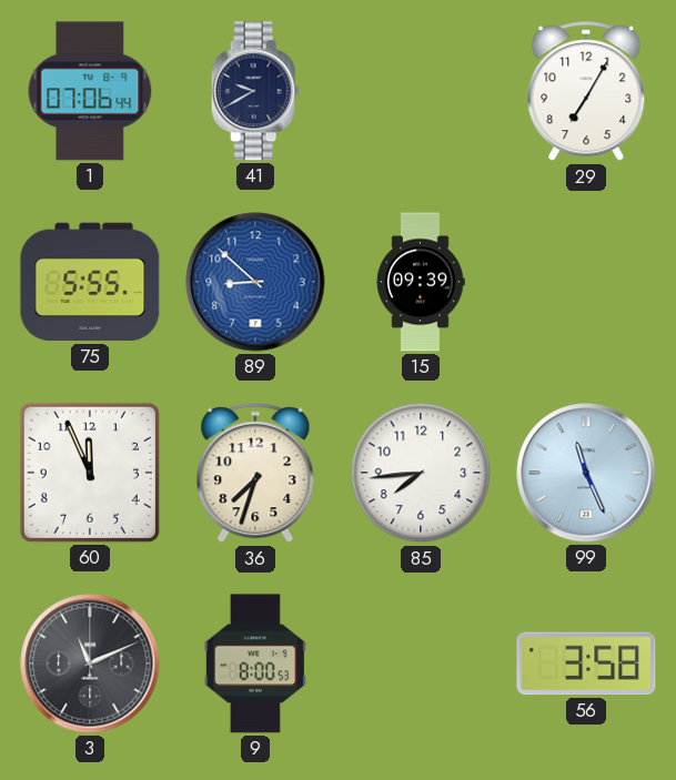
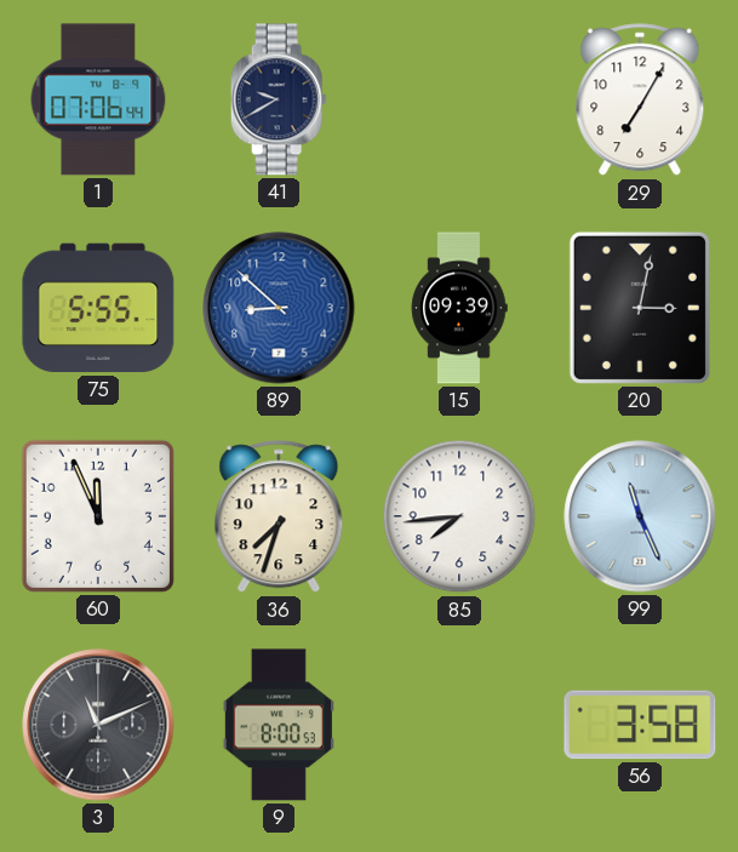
20: none -> 3:02 (640, 308)
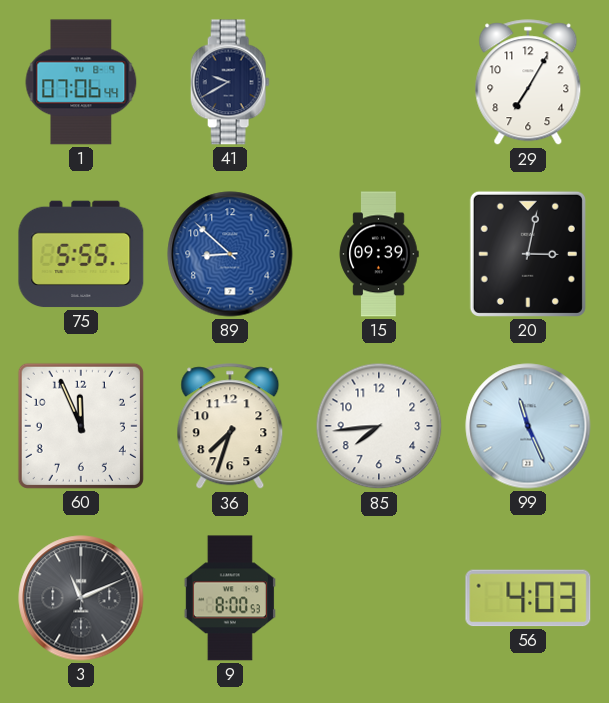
56: 3:58 -> 4:03 (528, 598)
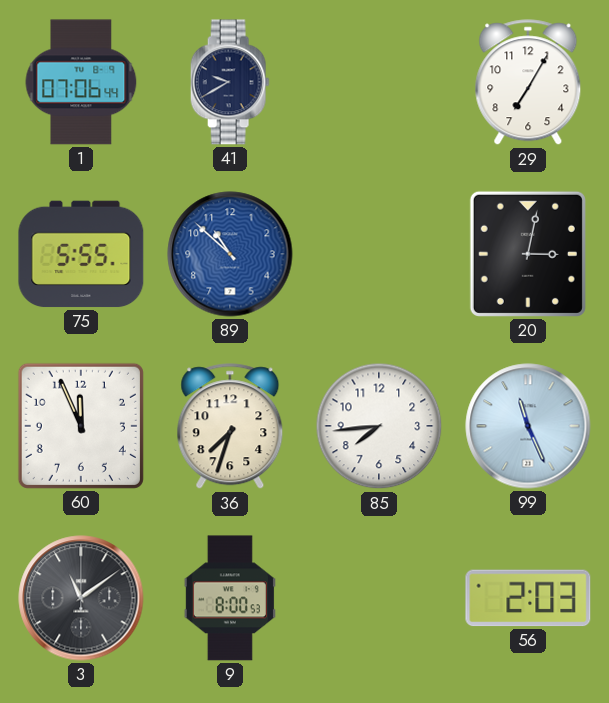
89: 8:52 -> 10:52 (230, 254)
15: 09:39 -> none (379, 254)
3: 11:11 -> 11:09 (81, 598)
56: 4:03 -> 2:03 (528, 598)
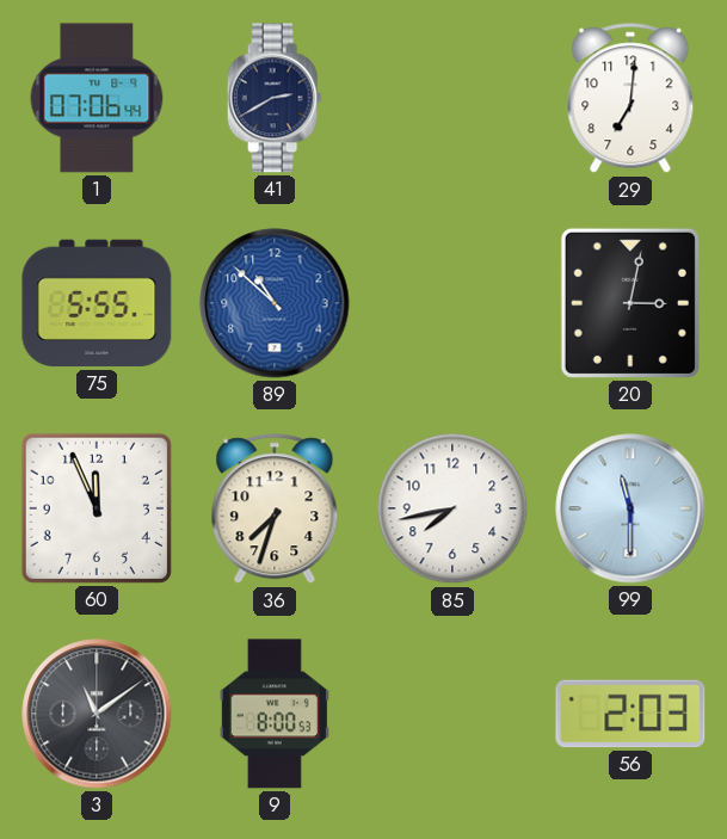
41: 9:40 -> 2:40 (275, 98)
29: 7:05 -> 7:01 (630, 99)
85: 7:44 -> 7:43 (452, 508)
99: 11:26 -> 11:30 (630, 508)
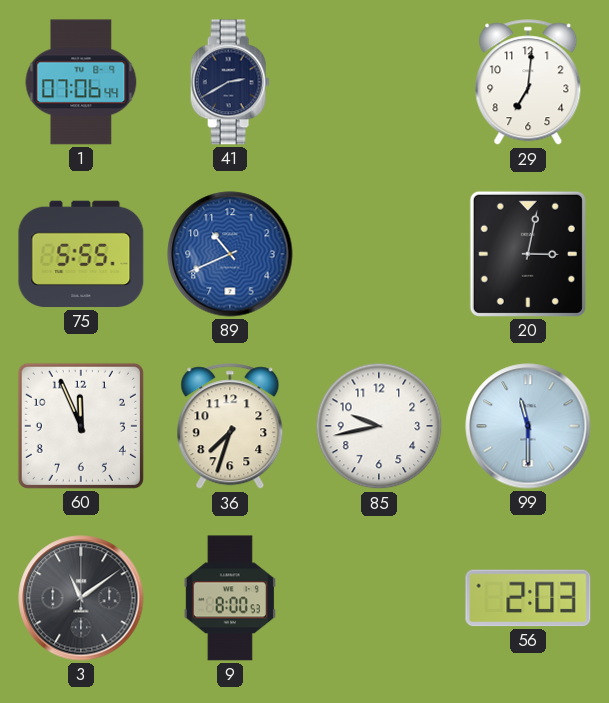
89: 10:52 -> 10:41 (230, 254)
85: 7:43 -> 9:43 (379, 426)
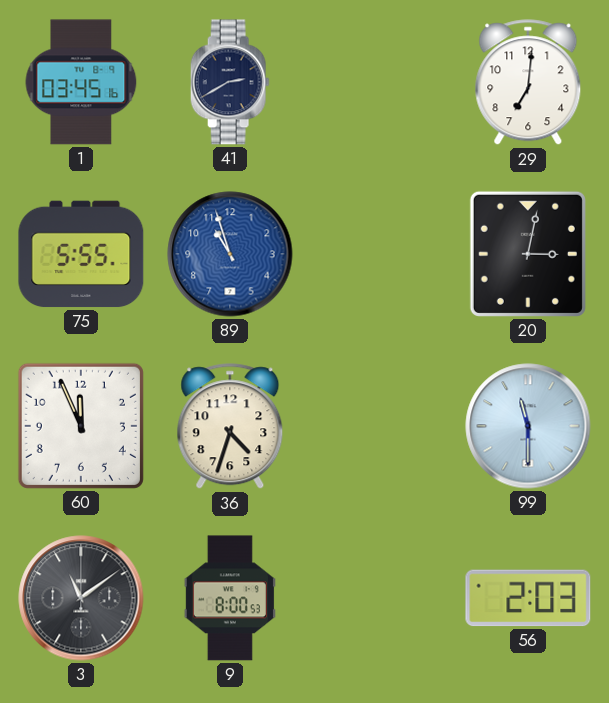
1: 07:06 -> 03:45 (81, 82)
89: 10:41 -> 10:57 (230, 254)
36: 7:33 -> 4:33 (230, 427)
85: 9:43 -> none (379, 426)
